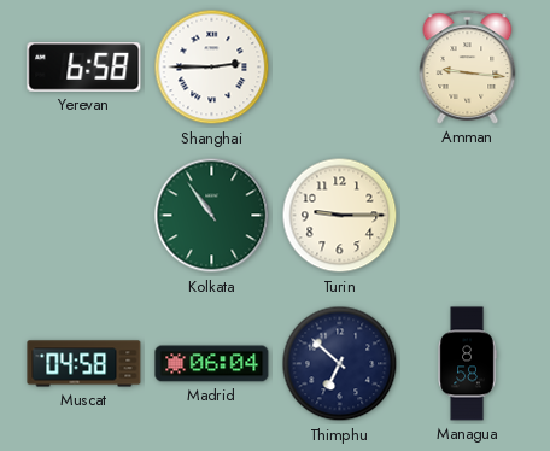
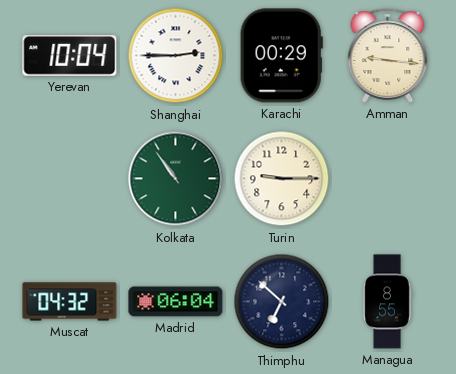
Yerevan: 6:58 -> 10:04 (70, 56)
Karachi: none -> 00:29 (281, 56)
Muscat: 04:58 -> 04:32 (70, 302)
Managua: 8:58 -> 8:55 (387, 302)
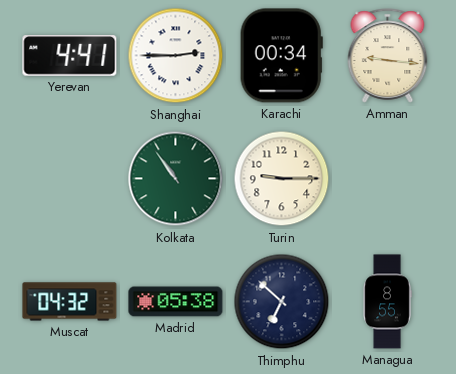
Yerevan: 10:04 -> 4:41 (70, 56)
Karachi: 00:29 -> 00:34 (281, 56)
Madrid: 06:04 -> 05:38 (176, 302)
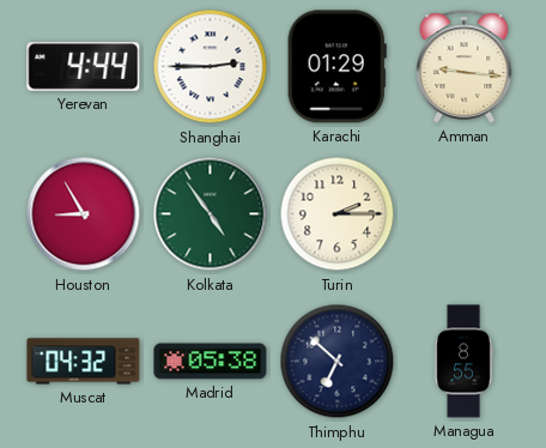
Yerevan: 4:41 -> 4:44 (84, 67)
Karachi: 00:34 -> 01:29 (336, 67)
Houston: none -> 8:55 (84, 214)
Kolkata: 10:54 -> 4:54 (211, 214)
Turin: 9:15 -> 2:15 (338, 214)
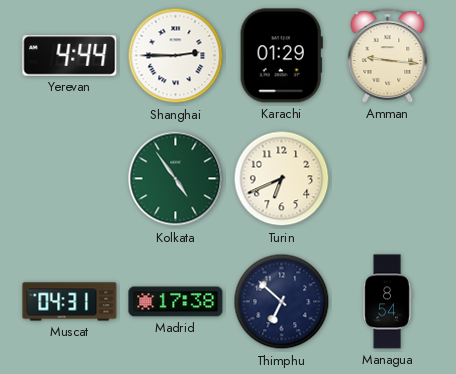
Houston: 8:55 -> none (84, 214)
Turin: 2:15 -> 6:41 (282, 179)
Muscat: 04:32 -> 04:31 (70, 302)
Madrid: 05:38 -> 17:38 (176, 302)
Managua: 8:55 -> 8:54 (387, 302)
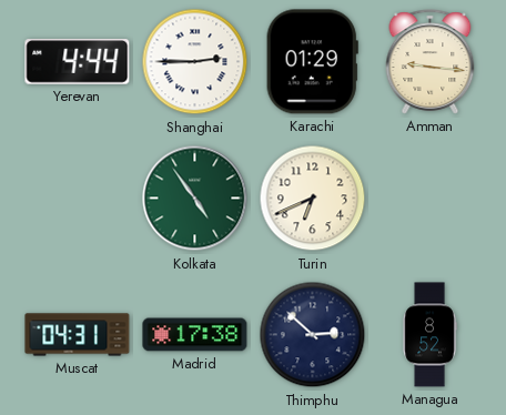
Thimphu: 6:52 -> 2:52 (313, 335)
Managua: 8:54 -> 8:52 (429, 335)
